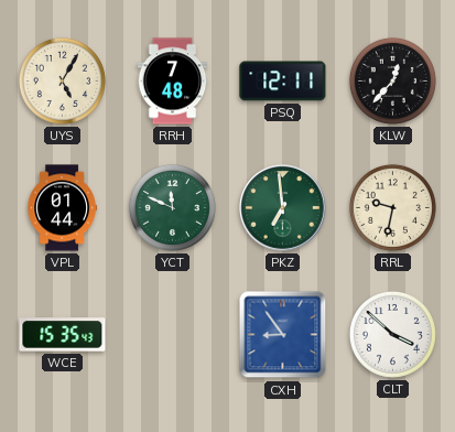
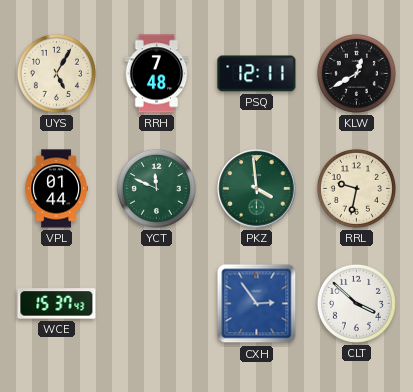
KLW: 12:37 -> 12:40 (356, 73)
PKZ: 6:59 -> 3:59 (257, 189)
WCE: 15:35 -> 15:37 (57, 304)
CXH: 8:54 -> 2:54 (257, 304)
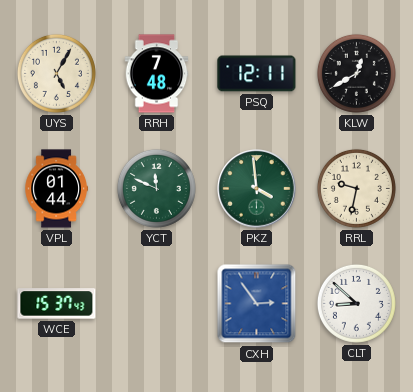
CLT: 3:52 -> 8:52 (356, 303)
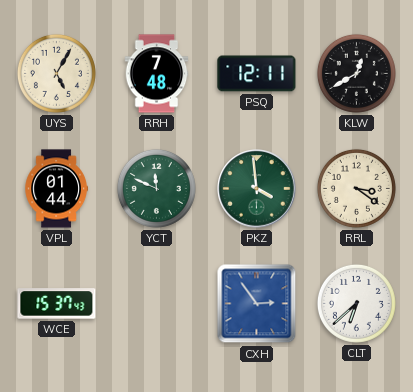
RRL: 9:32 -> 3:21 (356, 188)
CLT: 8:52 -> 6:38 (356, 303)
